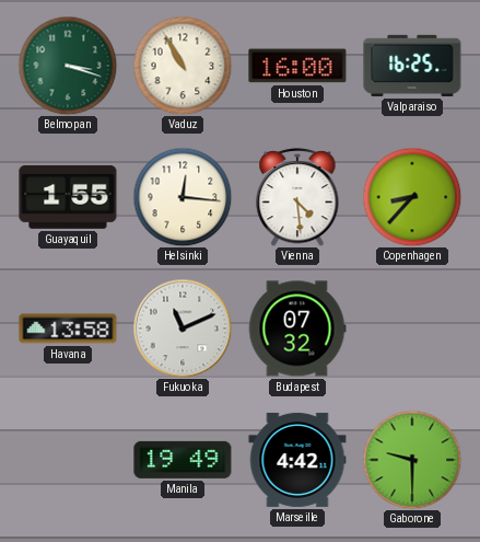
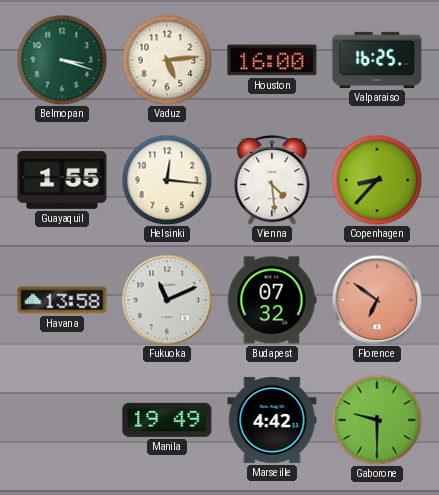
Vaduz: 10:55 -> 5:14 (167, 60)
Florence: none -> 6:51 (377, 300)
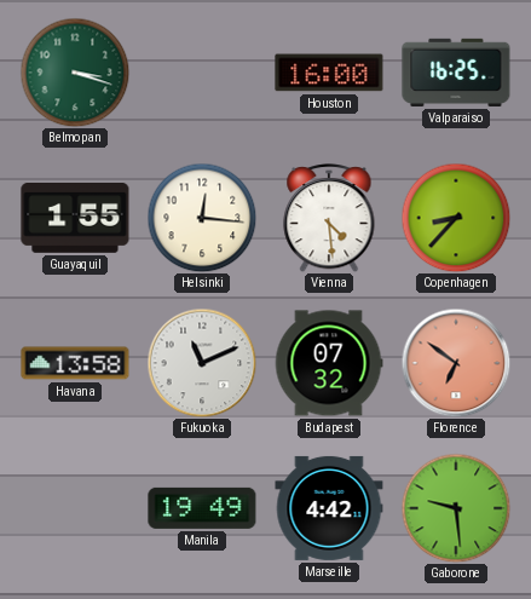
Vaduz: 5:14 -> none (167, 60)
Gaborone: 9:30 -> 9:29 (456, 508)
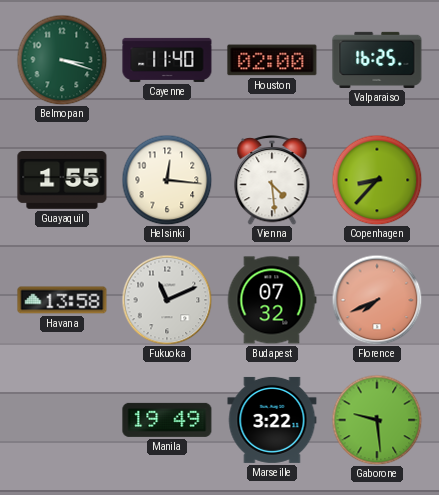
Cayenne: none -> 11:40 (167, 60)
Houston: 16:00 -> 02:00 (272, 60)
Florence: 6:51 -> 7:41 (377, 300)
Marseille: 4:42 -> 3:22 (272, 420)
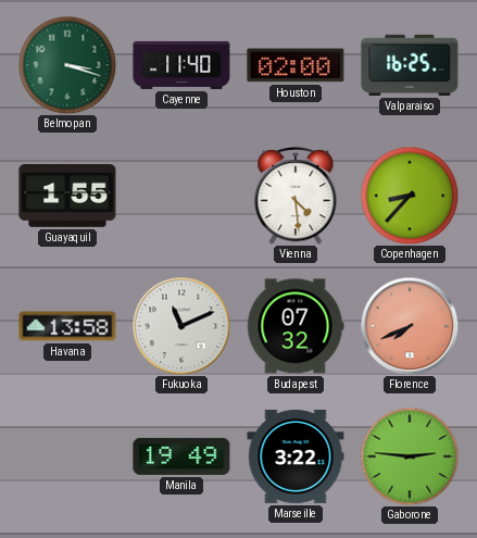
Helsinki: 12:16 -> none (167, 180)
Gaborone: 9:29 -> 2:46 (410, 456)
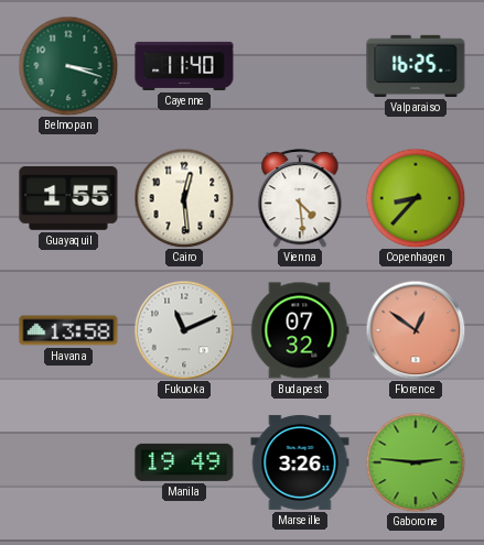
Houston: 02:00 -> none (296, 65)
Cairo: none -> 12:29 (184, 198)
Florence: 7:41 -> 12:51 (416, 330)
Marseille: 3:22 -> 3:26 (300, 462)
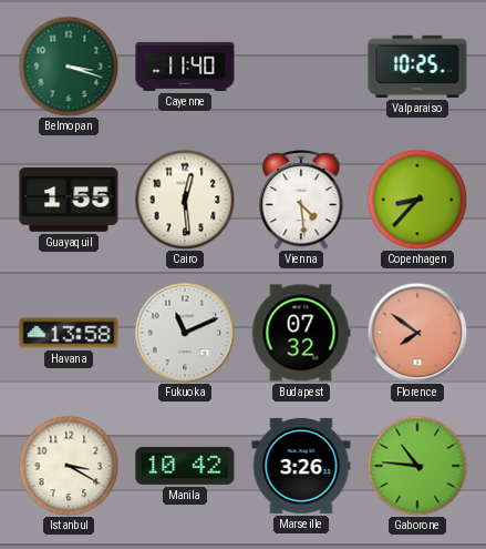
Valparaiso: 16:25 -> 10:25 (417, 67)
Florence: 12:51 -> 7:51 (417, 333)
Istanbul: none -> 3:20 (69, 466)
Manila: 19:49 -> 10:42 (185, 466)
Gaborone: 2:46 -> 10:46 (417, 466)
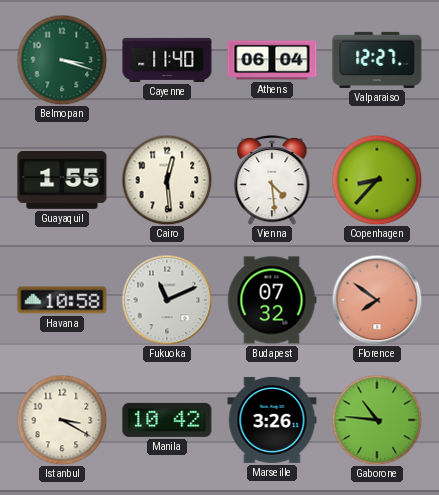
Athens: none -> 06:04 (272, 60)
Valparaiso: 10:25 -> 12:27 (377, 60)
Havana: 13:58 -> 10:58 (62, 300)
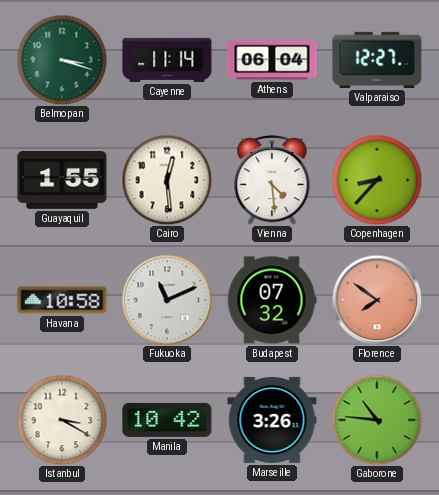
Cayenne: 11:40 -> 11:14 (167, 60)
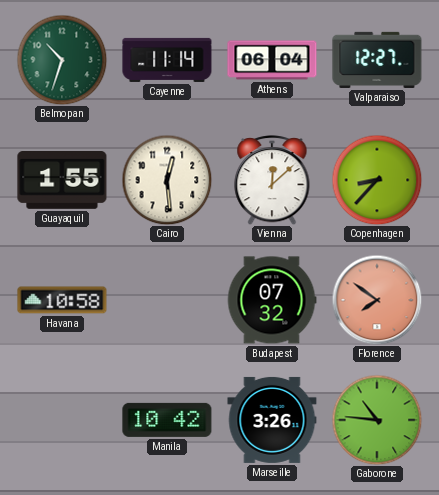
Belmopan: 3:18 -> 10:33 (62, 60)
Vienna: 4:29 -> 12:08 (272, 180)
Fukuoka: 11:11 -> none (167, 300)
Istanbul: 3:20 -> none (62, 420)
